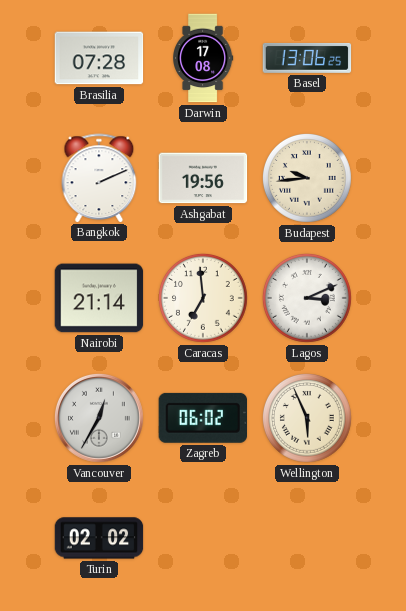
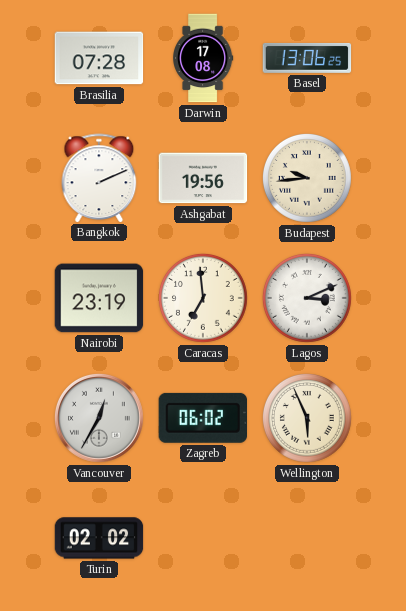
Nairobi: 21:14 -> 23:19 (99, 298)
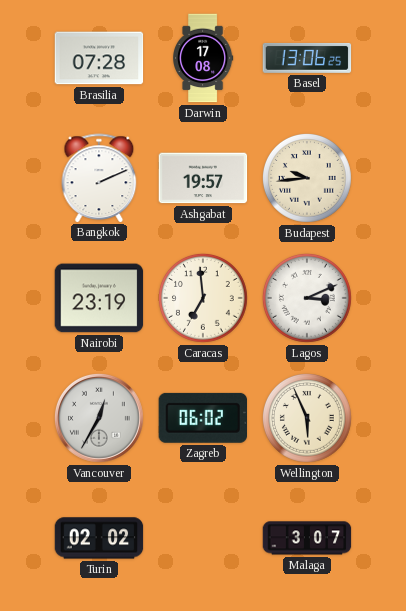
Ashgabat: 19:56 -> 19:57 (203, 178)
Malaga: none -> 3:07 (307, 538)
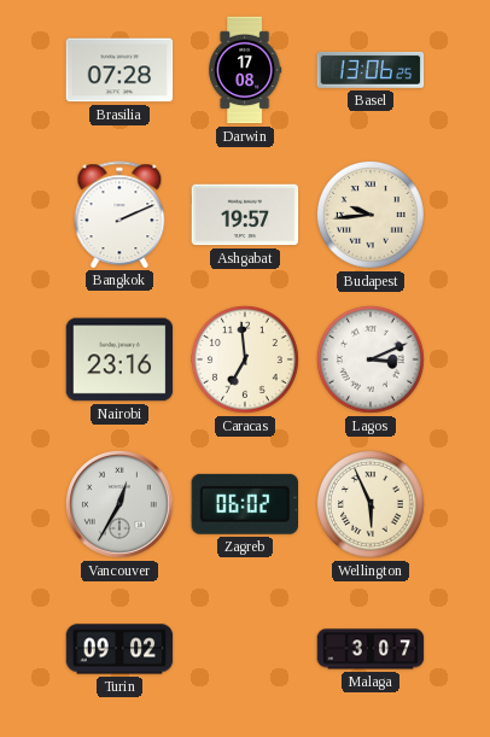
Nairobi: 23:19 -> 23:16 (119, 359)
Turin: 02:02 -> 09:02 (119, 649)
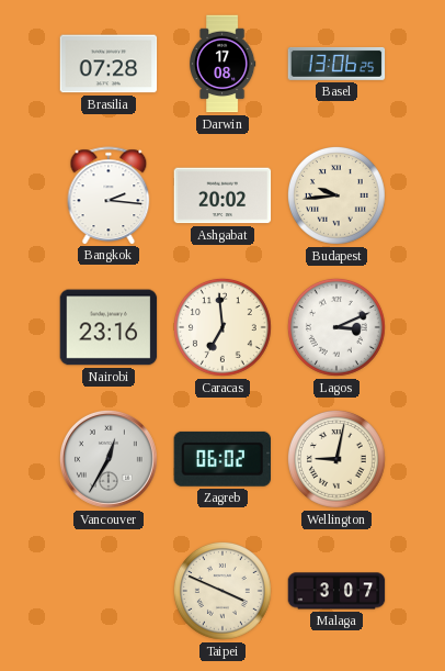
Bangkok: 2:11 -> 2:16 (109, 195)
Ashgabat: 19:57 -> 20:02 (222, 195)
Wellington: 5:56 -> 9:02 (336, 459)
Turin: 09:02 -> none (119, 649)
Taipei: none -> 3:49 (222, 591)
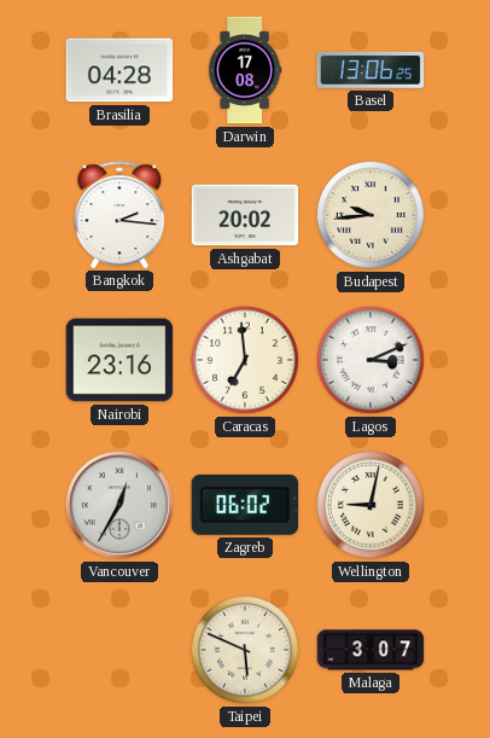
Brasilia: 07:28 -> 04:28 (119, 70)
Taipei: 3:49 -> 5:49 (245, 650)
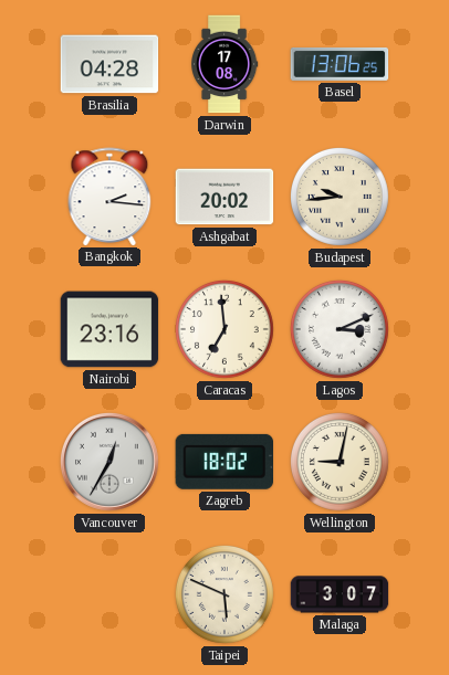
Zagreb: 06:02 -> 18:02 (224, 462)
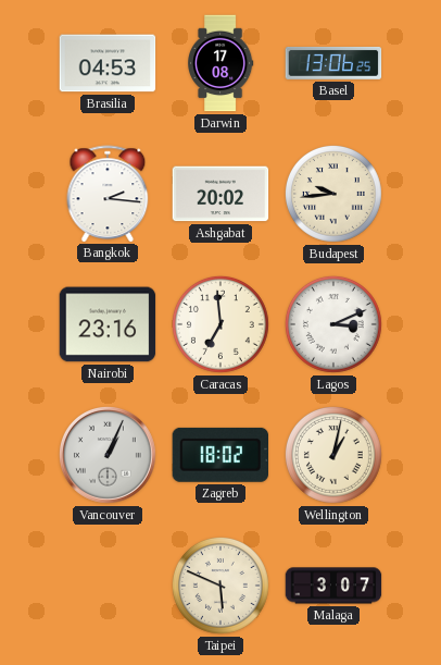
Brasilia: 04:28 -> 04:53 (108, 63)
Vancouver: 12:35 -> 1:04 (108, 455)
Wellington: 9:02 -> 1:02 (333, 455)
